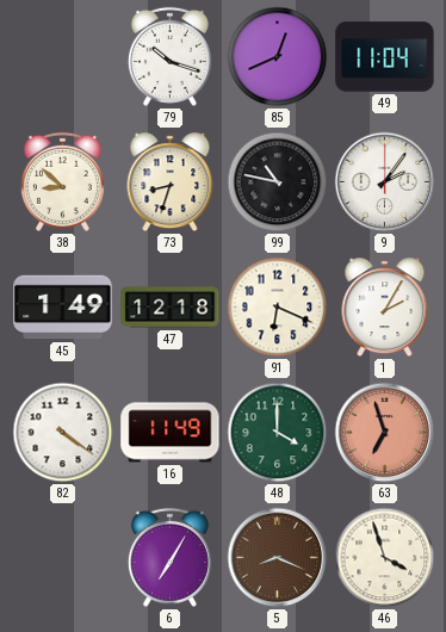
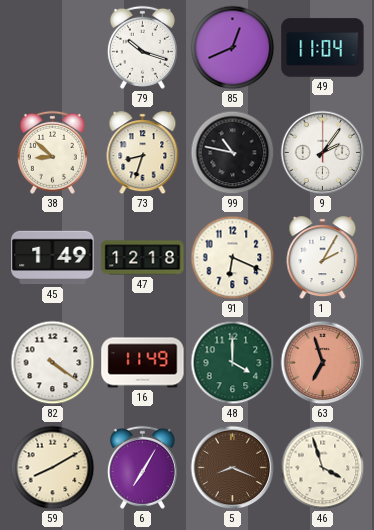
59: none -> 8:10 (53, 468)
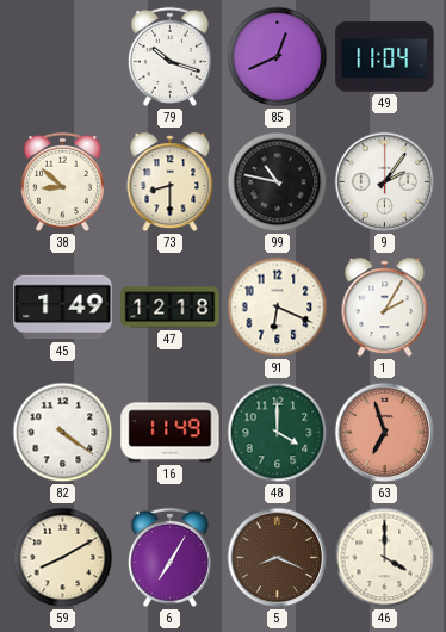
73: 8:33 -> 8:30 (171, 182)
46: 3:57 -> 4:00 (385, 558)
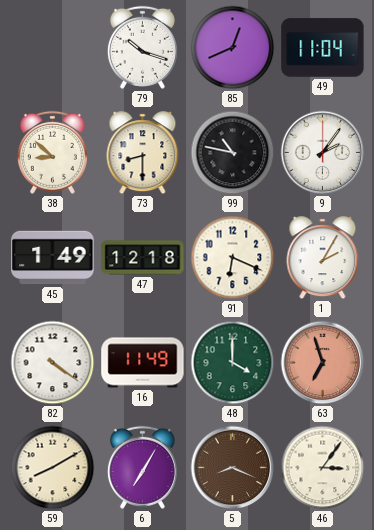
46: 4:00 -> 3:06 (323, 468)
